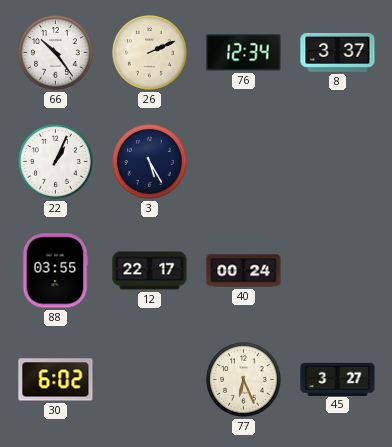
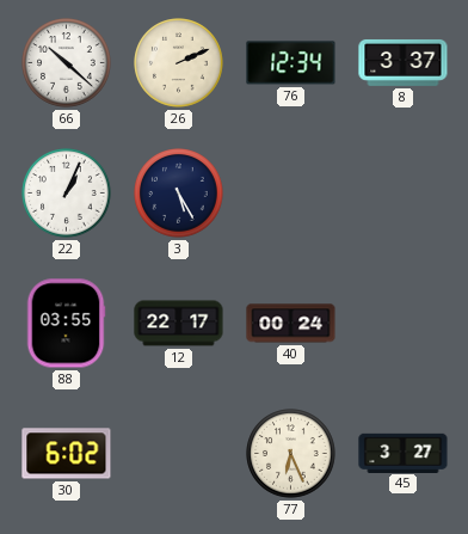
66: 10:24 -> 10:22 (67, 63)
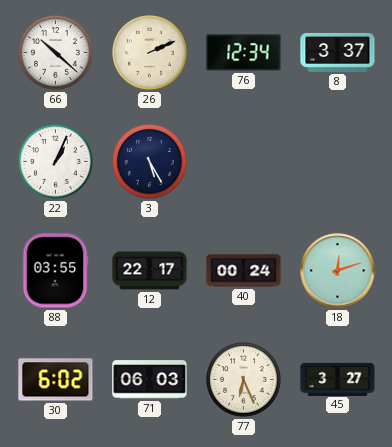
18: none -> 12:12 (338, 271)
71: none -> 06:03 (150, 380)
